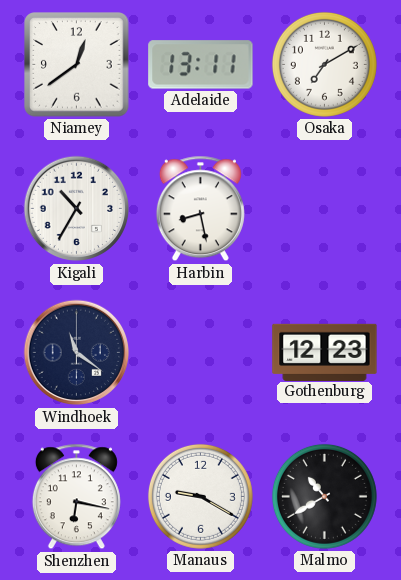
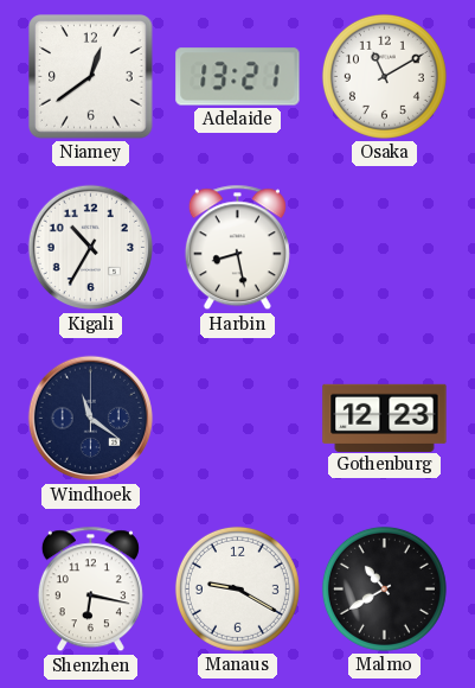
Adelaide: 13:11 -> 13:21 (238, 77)
Osaka: 7:10 -> 11:10 (384, 76)
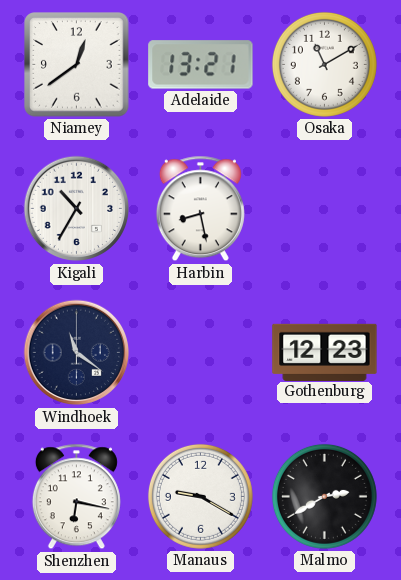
Malmo: 10:40 -> 2:40 (324, 496)
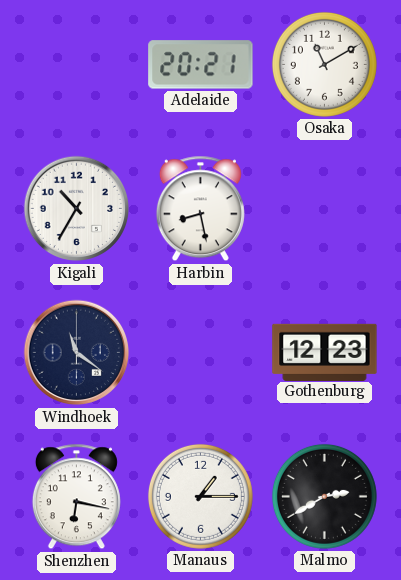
Niamey: 12:39 -> none (77, 65)
Adelaide: 13:21 -> 20:21 (201, 65)
Manaus: 9:20 -> 1:15 (200, 496)
